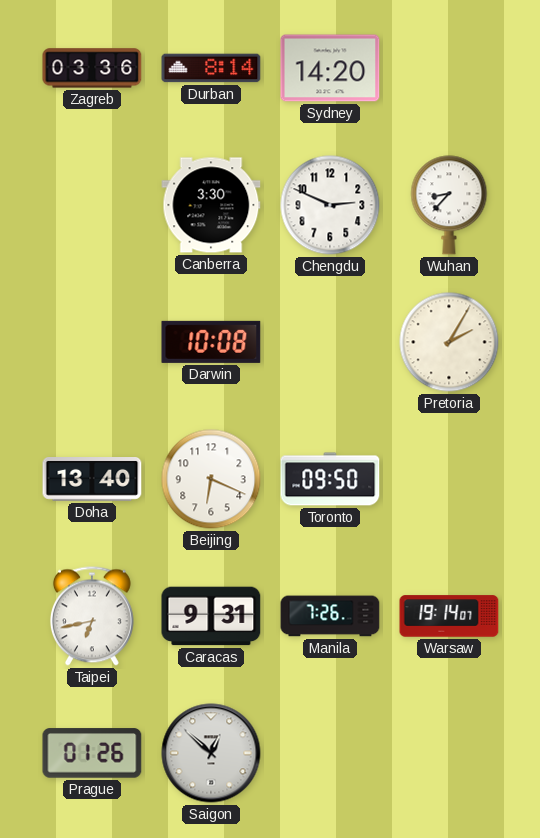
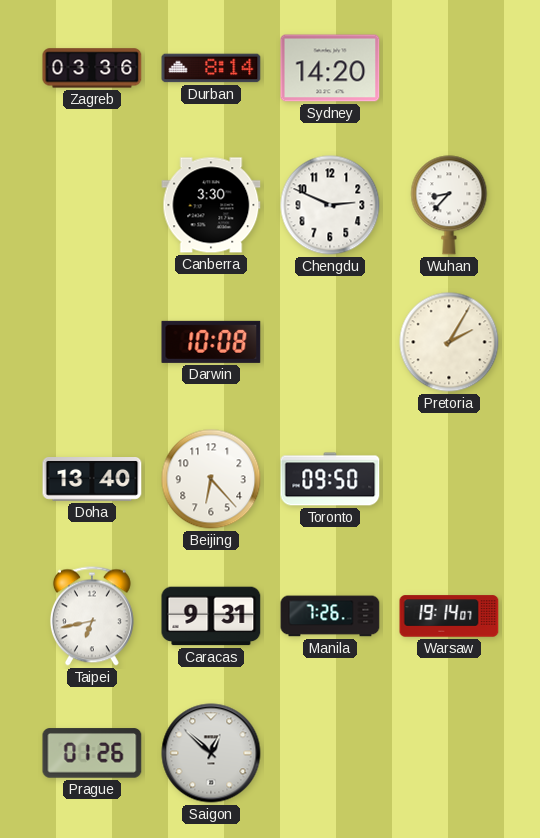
Beijing: 6:19 -> 6:23 (211, 479)
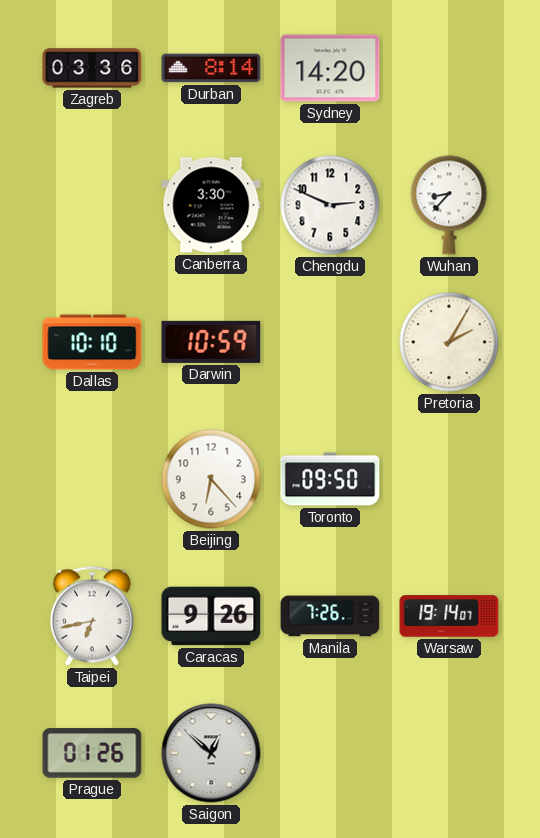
Dallas: none -> 10:10 (92, 342)
Darwin: 10:08 -> 10:59 (211, 342)
Doha: 13:40 -> none (92, 480)
Caracas: 9:31 -> 9:26 (211, 616)
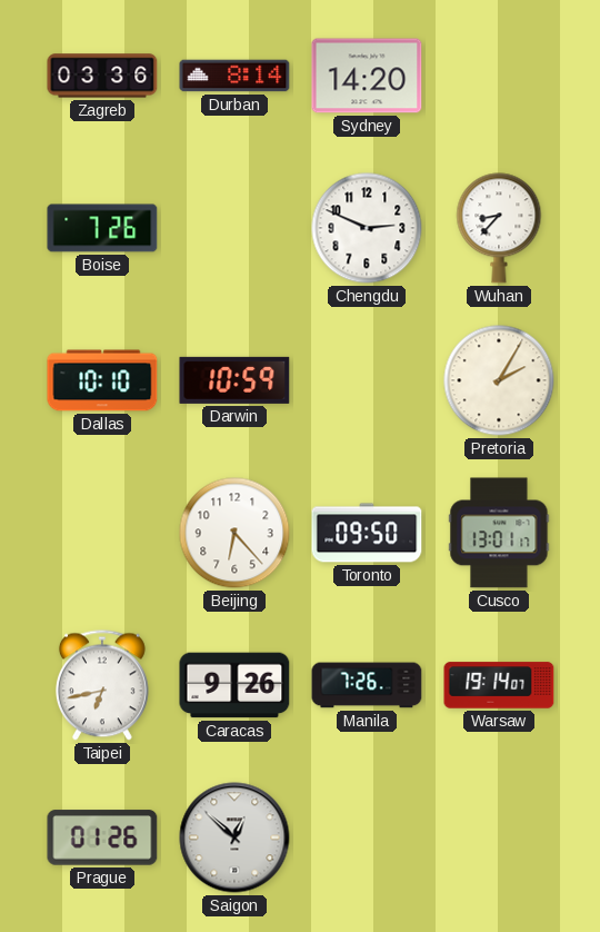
Boise: none -> 7:26 (102, 228)
Canberra: 3:30 -> none (211, 205)
Cusco: none -> 13:01 (499, 533)
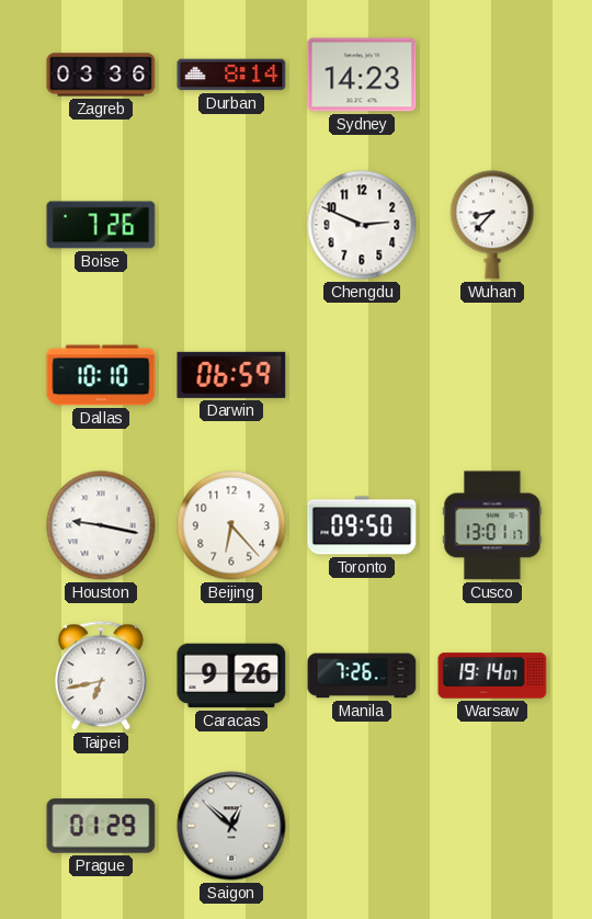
Sydney: 14:20 -> 14:23 (362, 75)
Darwin: 10:59 -> 06:59 (231, 375)
Pretoria: 2:05 -> none (499, 380)
Houston: none -> 9:17 (101, 525)
Prague: 01:26 -> 01:29 (101, 826)
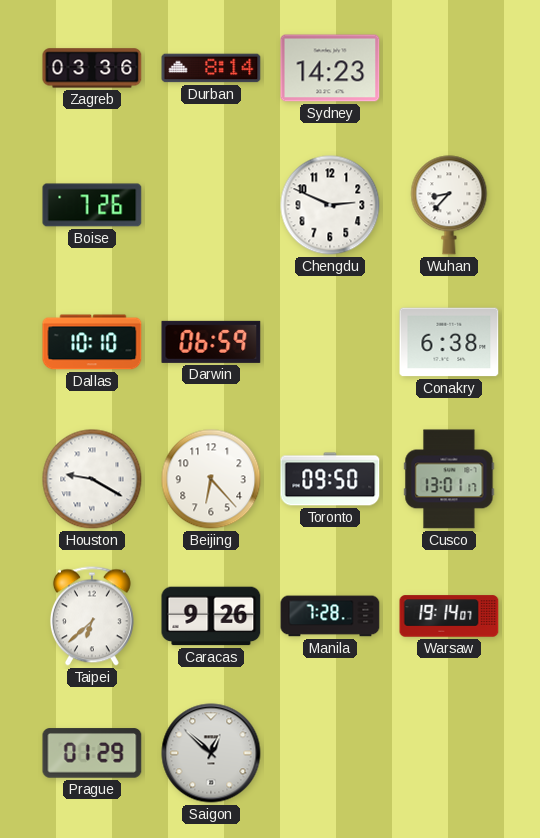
Conakry: none -> 6:38 (449, 342)
Houston: 9:17 -> 9:20 (92, 479)
Taipei: 6:43 -> 6:38 (92, 616)
Manila: 7:26 -> 7:28 (330, 616)
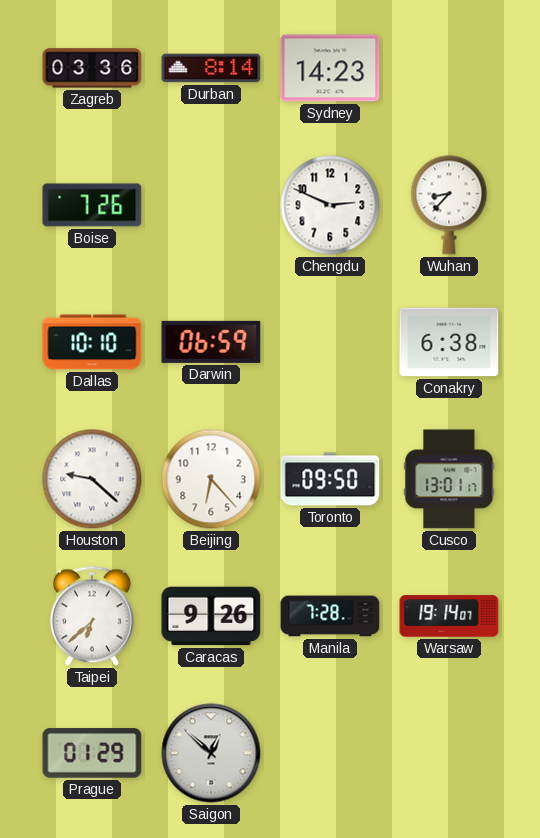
Houston: 9:20 -> 9:22 (92, 479)
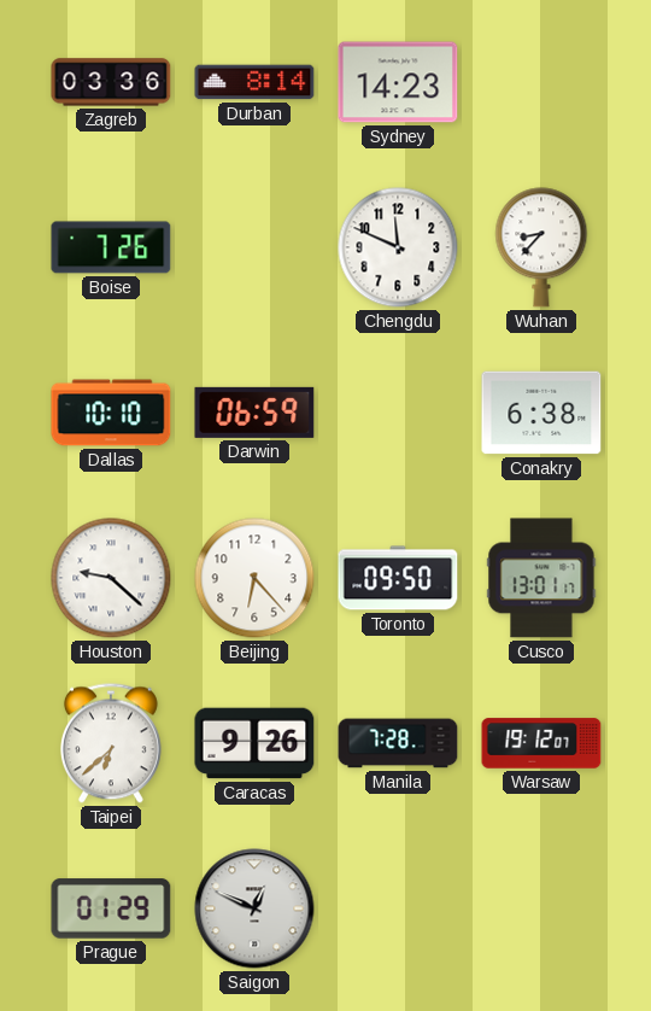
Chengdu: 2:49 -> 11:49 (398, 247)
Warsaw: 19:14 -> 19:12 (541, 743)
Saigon: 12:52 -> 12:49 (254, 908)
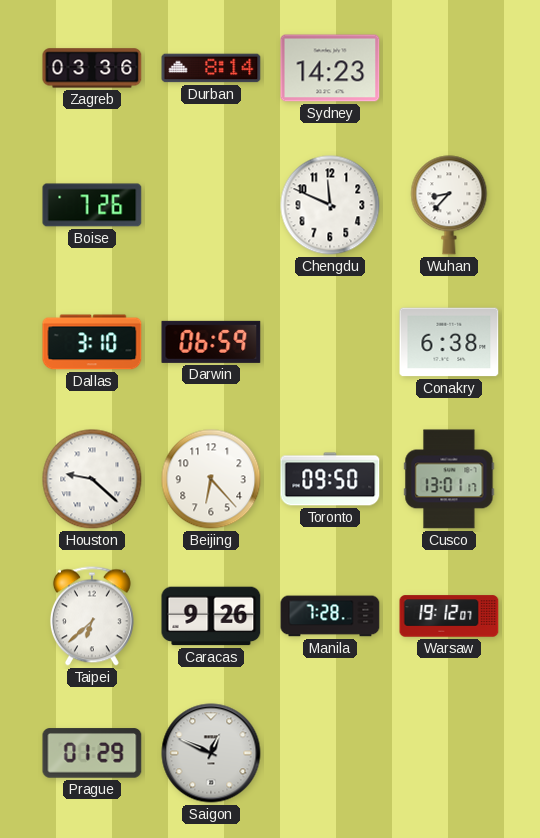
Dallas: 10:10 -> 3:10 (92, 342)
